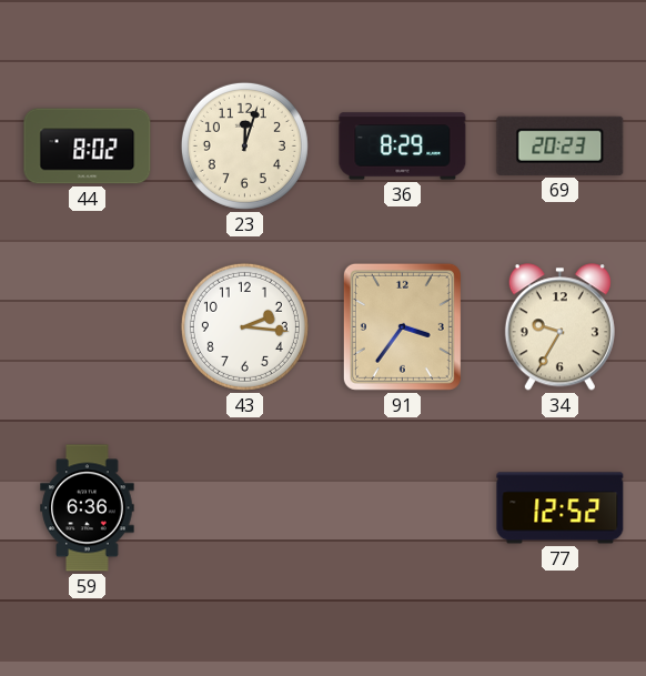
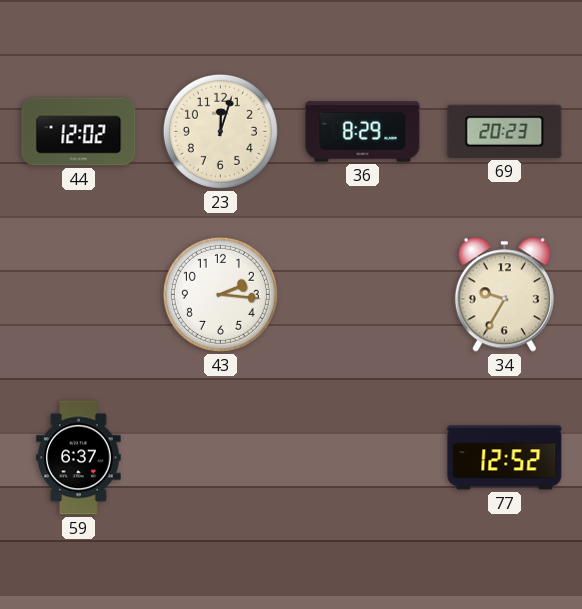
44: 8:02 -> 12:02 (79, 132)
91: 3:36 -> none (402, 326)
59: 6:36 -> 6:37 (79, 458)
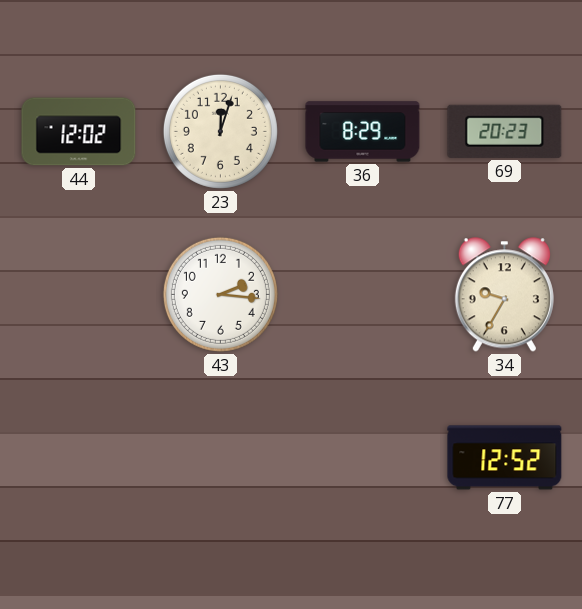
59: 6:37 -> none (79, 458)
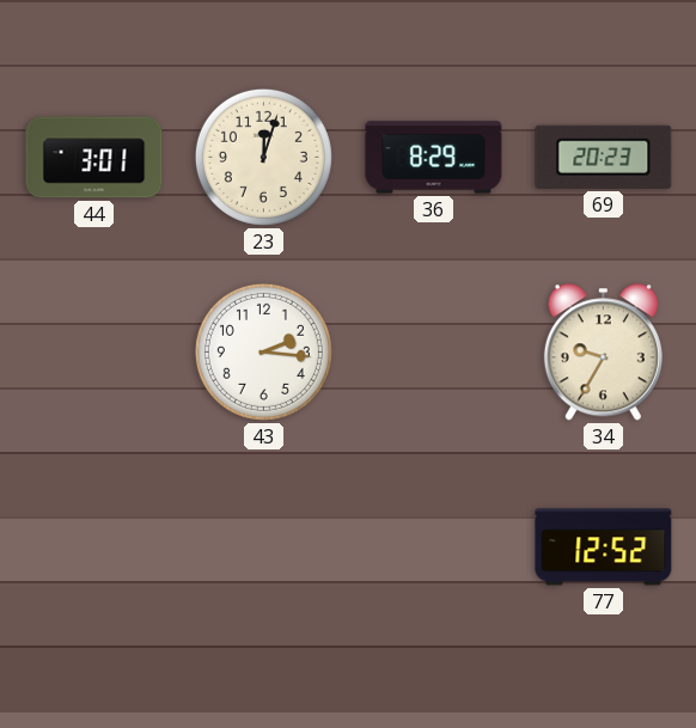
44: 12:02 -> 3:01 (94, 158)
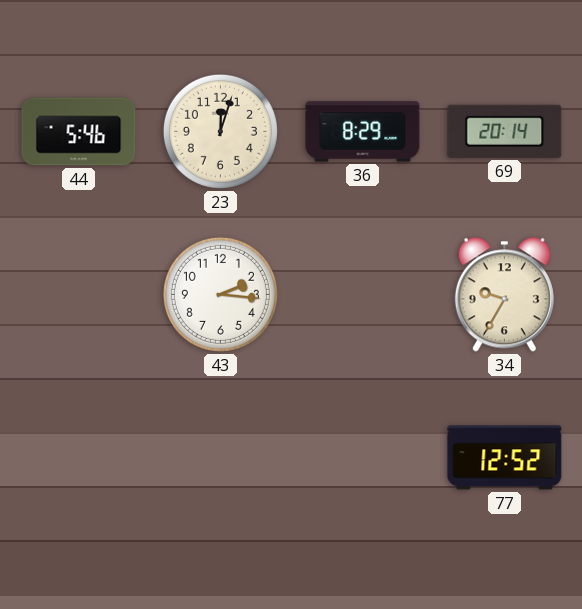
44: 3:01 -> 5:46 (79, 132)
69: 20:23 -> 20:14 (505, 131)
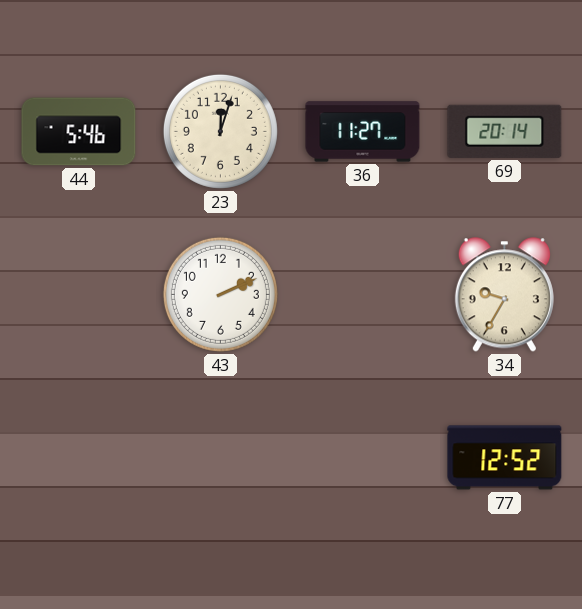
36: 8:29 -> 11:27 (363, 132)
43: 2:16 -> 2:11 (220, 294)
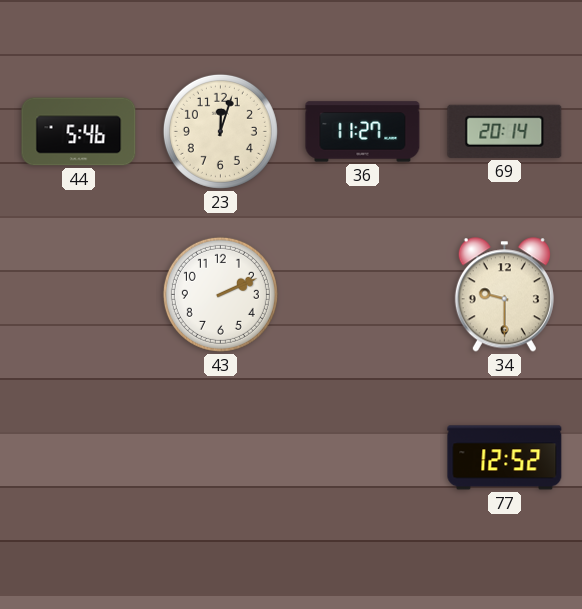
34: 9:35 -> 9:30 (504, 295)
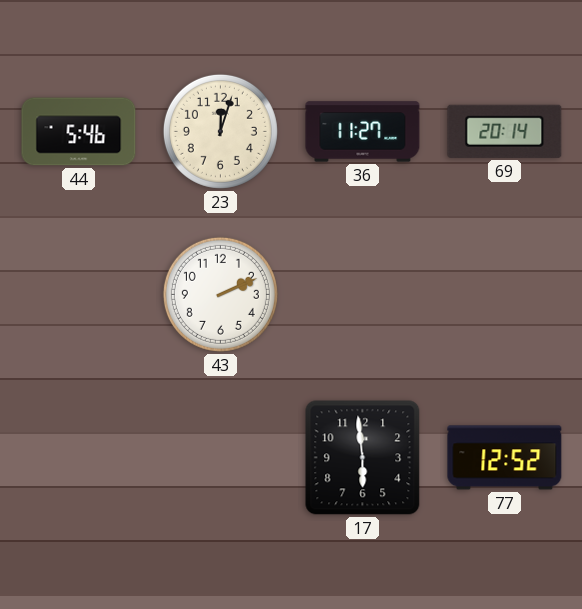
34: 9:30 -> none (504, 295)
17: none -> 5:59 (363, 458)
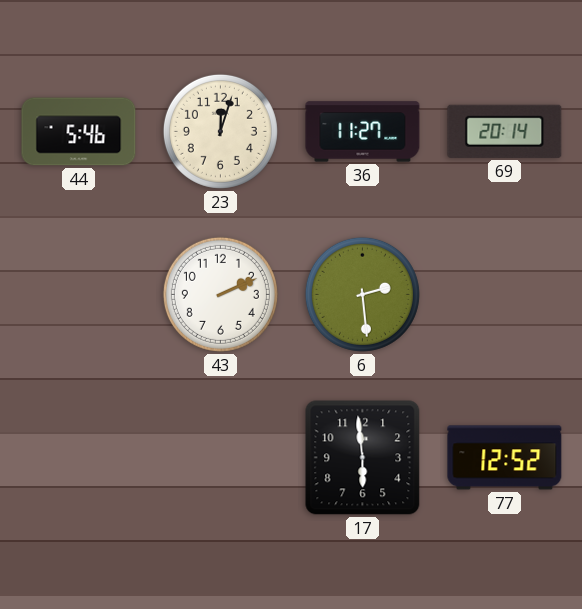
6: none -> 2:29 (362, 294)
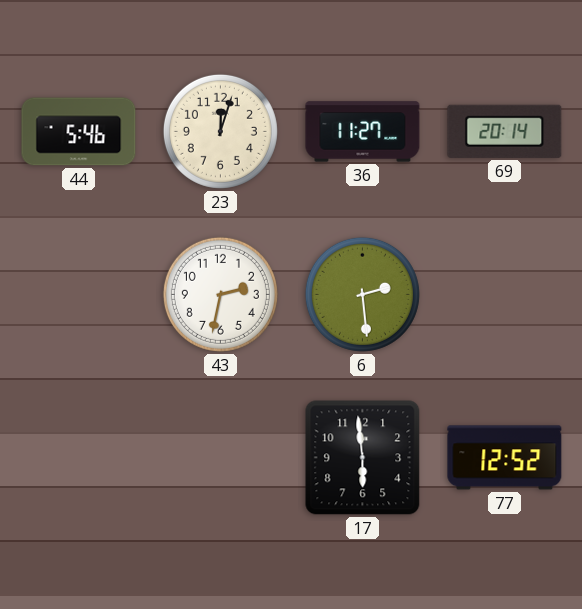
43: 2:11 -> 2:32 (220, 294)
